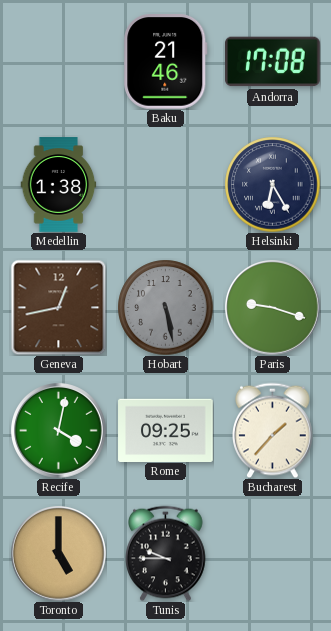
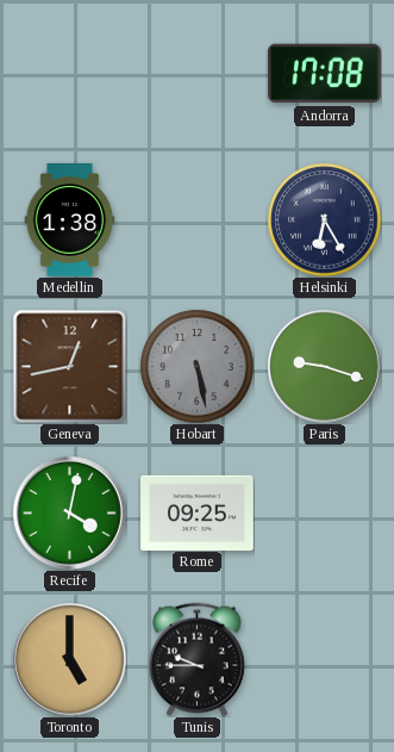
Baku: 21:46 -> none (166, 62)
Bucharest: 1:37 -> none (273, 430)
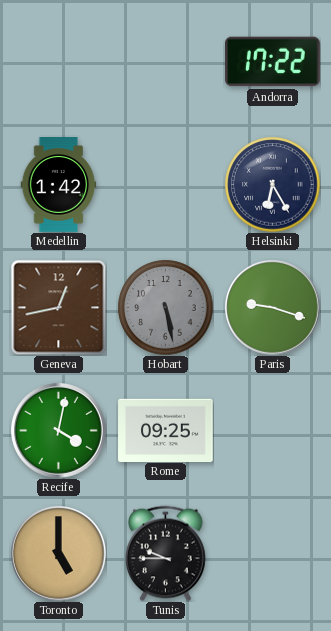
Andorra: 17:08 -> 17:22 (273, 62)
Medellin: 1:38 -> 1:42 (59, 185)
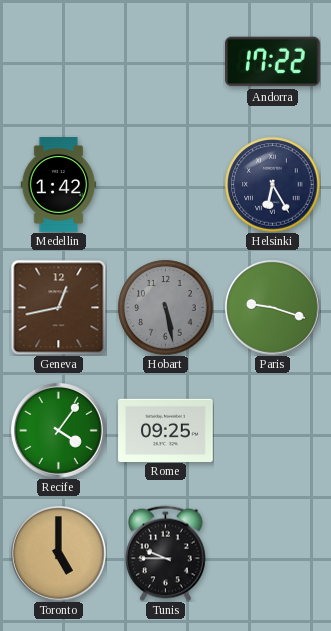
Recife: 4:02 -> 4:06 (59, 431)
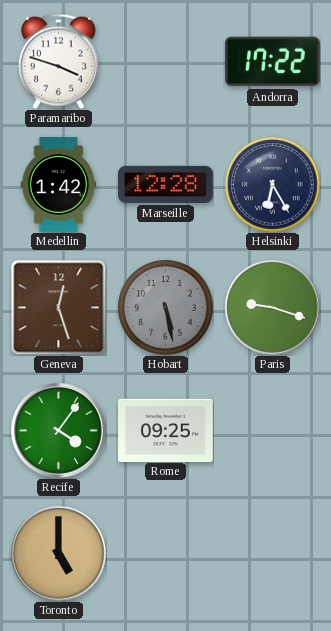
Paramaribo: none -> 3:48 (59, 61)
Marseille: none -> 12:28 (166, 184)
Geneva: 12:43 -> 12:27 (58, 307)
Tunis: 9:45 -> none (166, 553)
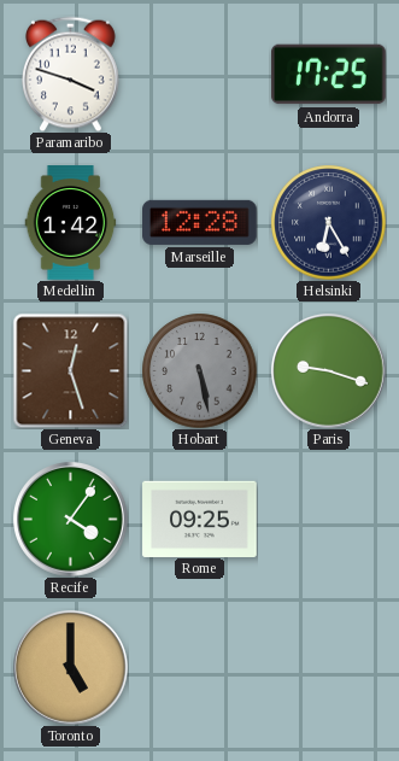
Andorra: 17:22 -> 17:25 (329, 75)
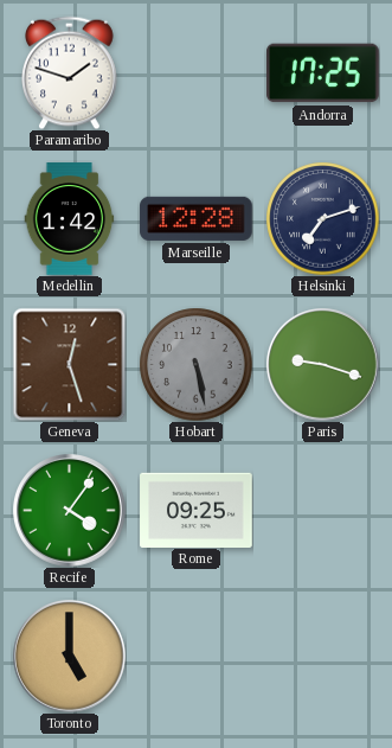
Paramaribo: 3:48 -> 1:48 (70, 72)
Helsinki: 6:25 -> 7:12 (322, 218)
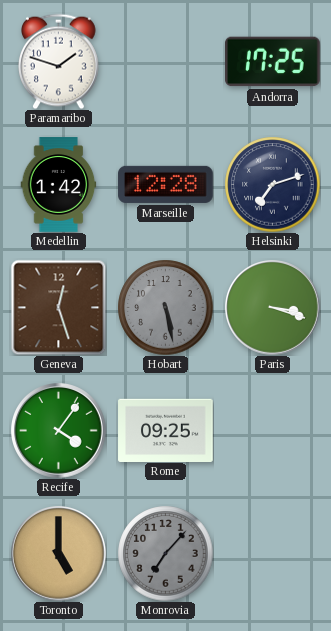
Paris: 9:18 -> 3:18 (273, 308)
Monrovia: none -> 7:07 (165, 553)
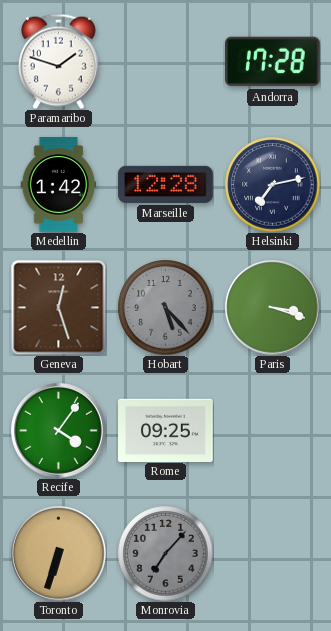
Andorra: 17:25 -> 17:28 (273, 62)
Helsinki: 7:12 -> 7:13 (272, 184)
Hobart: 5:28 -> 5:23 (165, 307)
Toronto: 5:00 -> 6:33 (59, 554)
